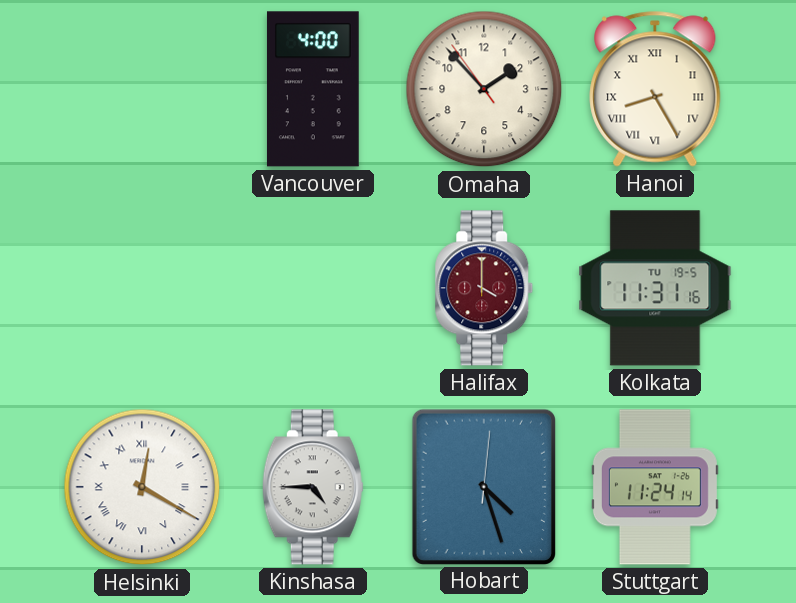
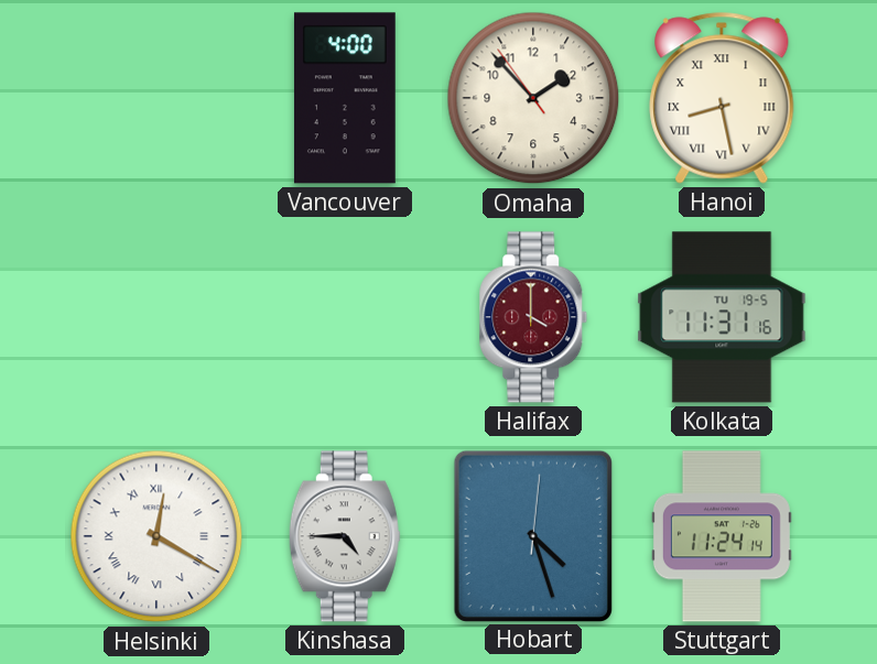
Hanoi: 8:25 -> 8:28 (722, 98)
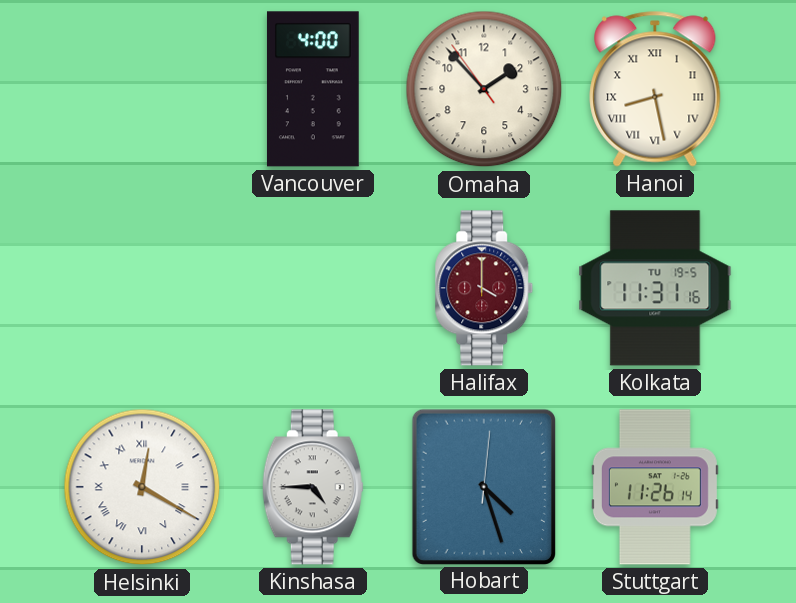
Stuttgart: 11:24 -> 11:26 (655, 487)
